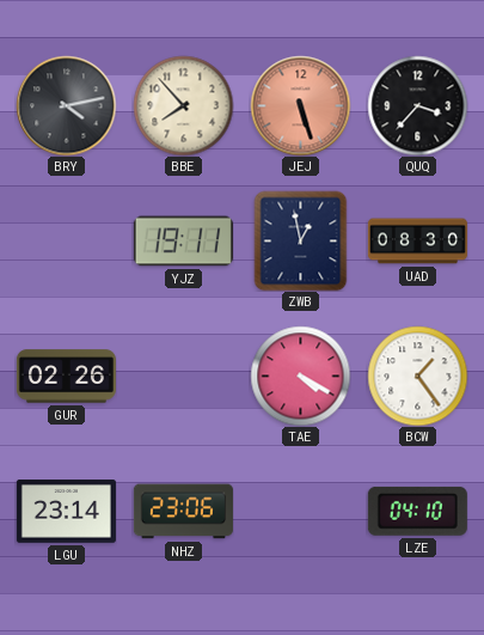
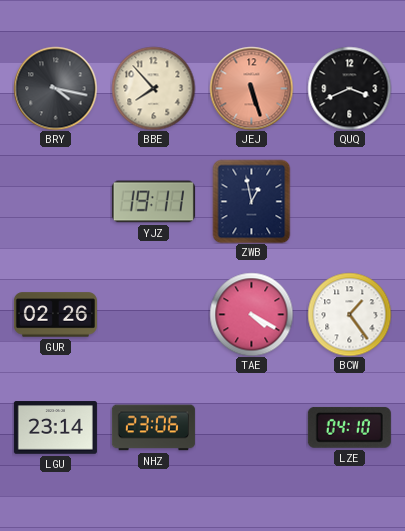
BRY: 4:13 -> 4:17 (55, 88)
QUQ: 3:37 -> 3:41 (349, 88)
UAD: 08:30 -> none (417, 242)
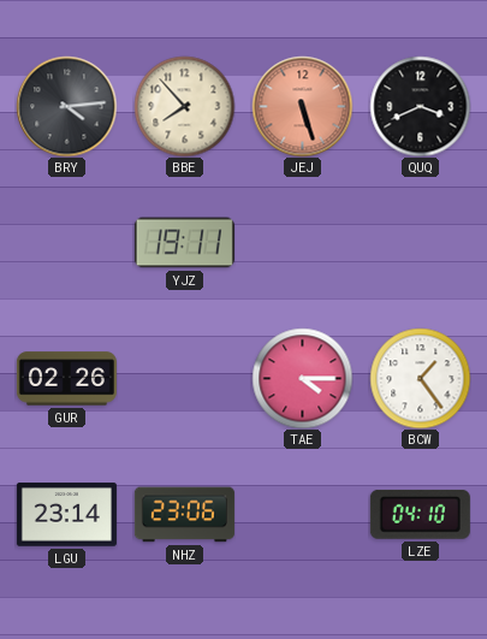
BRY: 4:17 -> 4:14 (66, 106)
ZWB: 12:58 -> none (252, 201)
TAE: 4:20 -> 4:15 (302, 378)
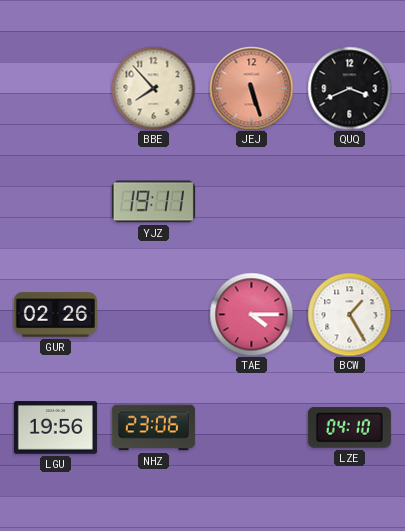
BRY: 4:14 -> none (66, 106)
BCW: 1:24 -> 1:25 (349, 314)
LGU: 23:14 -> 19:56 (55, 428)
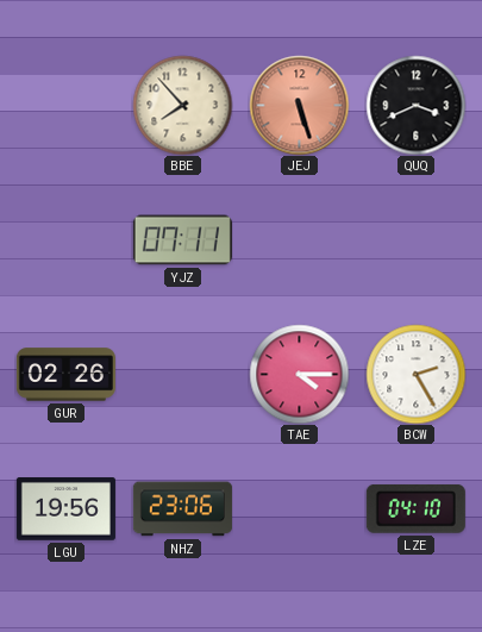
YJZ: 19:11 -> 07:11 (182, 240)
BCW: 1:25 -> 2:25 (415, 374)
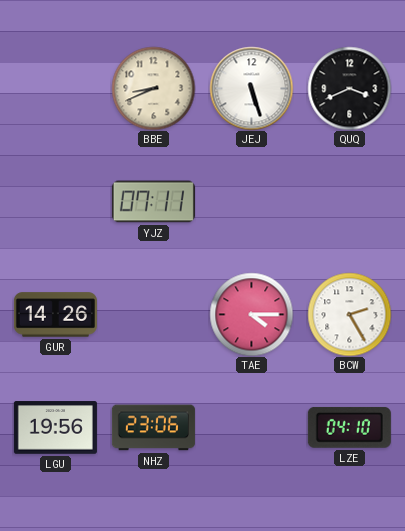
BBE: 7:53 -> 8:41 (153, 88)
JEJ dial: salmon -> white (251, 88)
GUR: 02:26 -> 14:26 (55, 315)
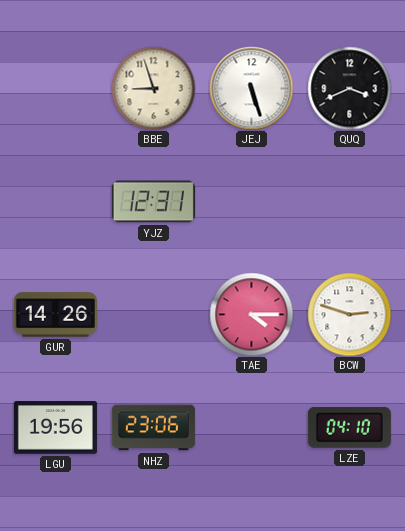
BBE: 8:41 -> 8:57 (153, 88)
YJZ: 07:11 -> 12:31 (153, 202)
BCW: 2:25 -> 2:48 (349, 314)
